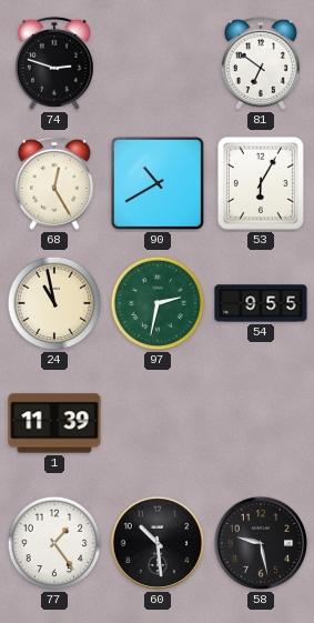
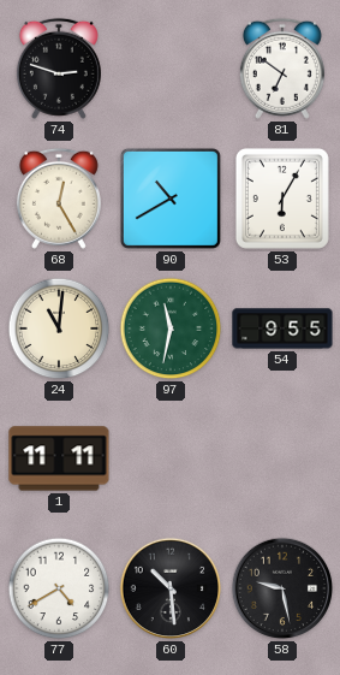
24: 10:58 -> 11:01 (59, 328)
97: 2:32 -> 11:32 (171, 328)
1: 11:39 -> 11:11 (59, 458)
77: 1:24 -> 4:40 (59, 588)
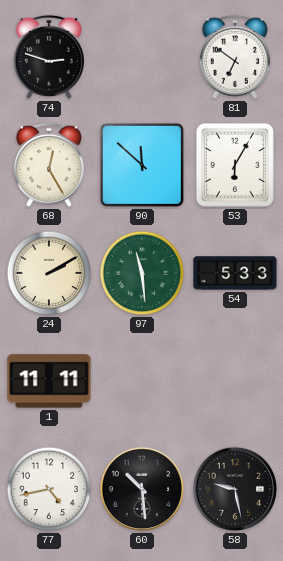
90: 10:40 -> 11:52 (142, 165)
24: 11:01 -> 2:10 (49, 273)
97: 11:32 -> 11:29 (142, 273)
54: 9:55 -> 5:33 (235, 273)
77: 4:40 -> 4:43 (49, 489)
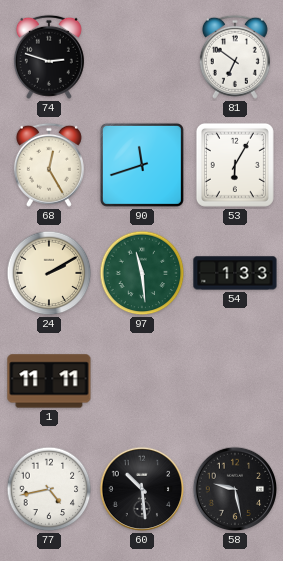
90: 11:52 -> 11:42 (142, 165)
54: 5:33 -> 1:33 (235, 273)
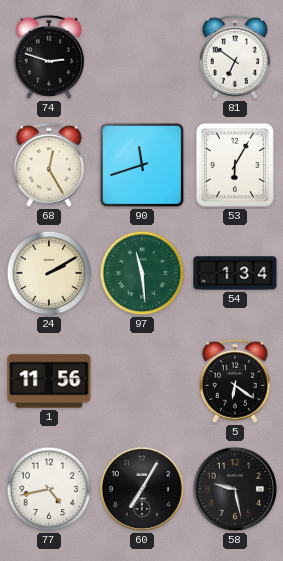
54: 1:33 -> 1:34 (235, 273)
1: 11:11 -> 11:56 (49, 381)
5: none -> 6:21 (235, 381)
60: 10:29 -> 7:05 (142, 489)
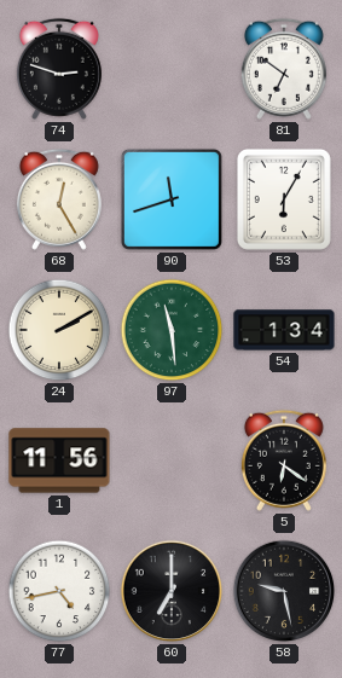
60: 7:05 -> 7:00 (172, 591)
